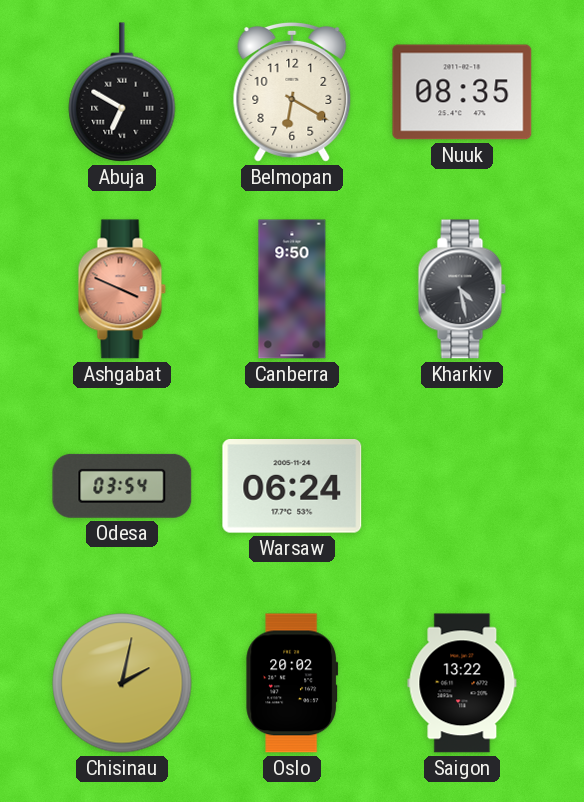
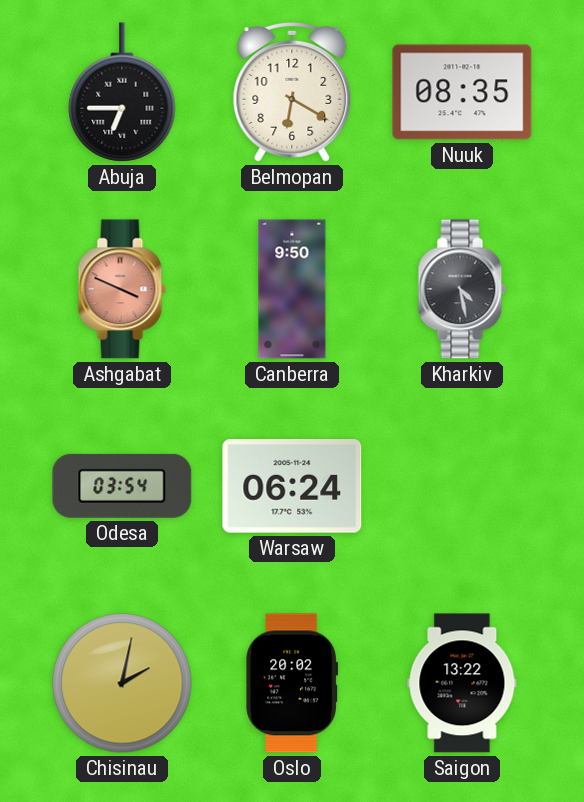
Abuja: 6:50 -> 6:45 (122, 92)
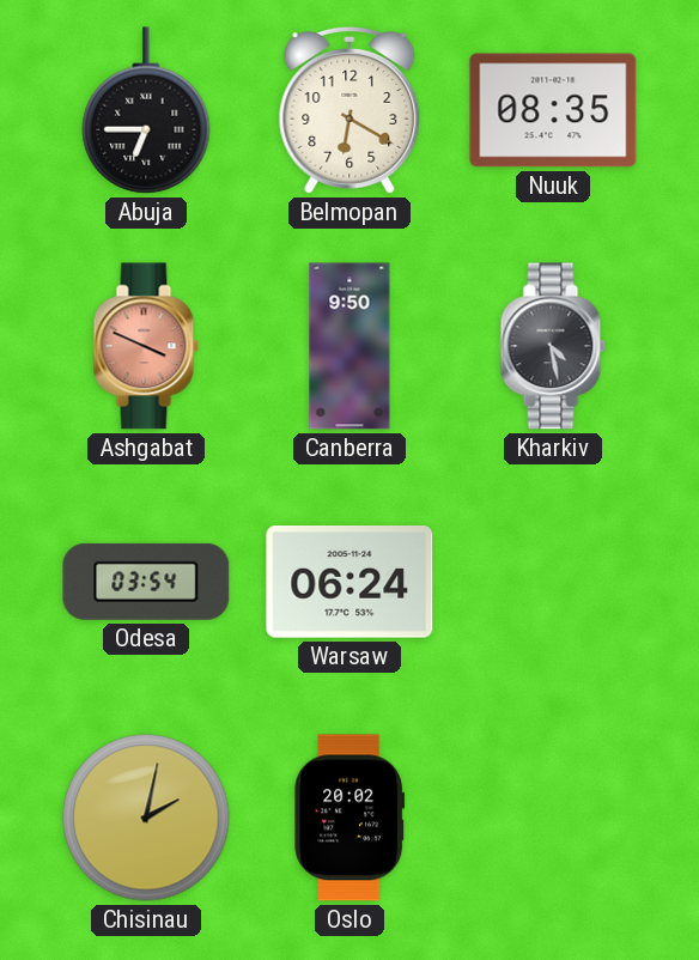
Saigon: 13:22 -> none (462, 683)
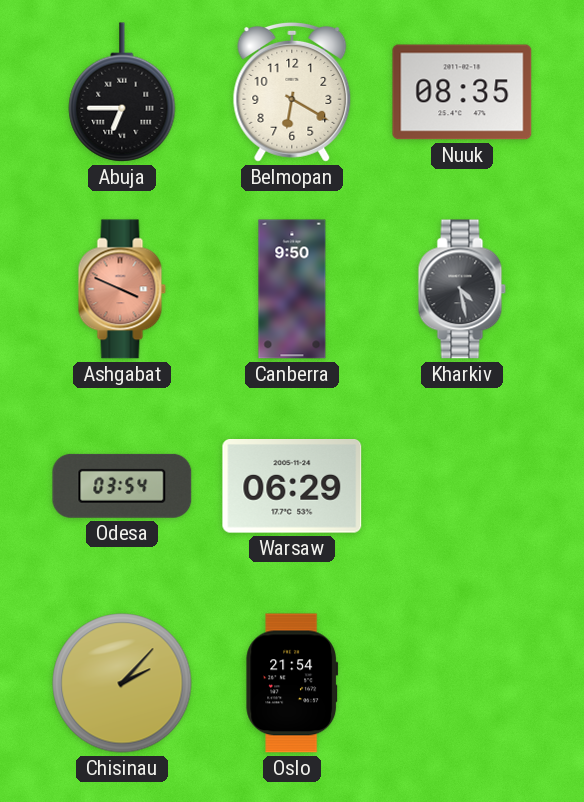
Warsaw: 06:24 -> 06:29 (292, 487)
Chisinau: 2:02 -> 2:07 (122, 683)
Oslo: 20:02 -> 21:54 (292, 683)
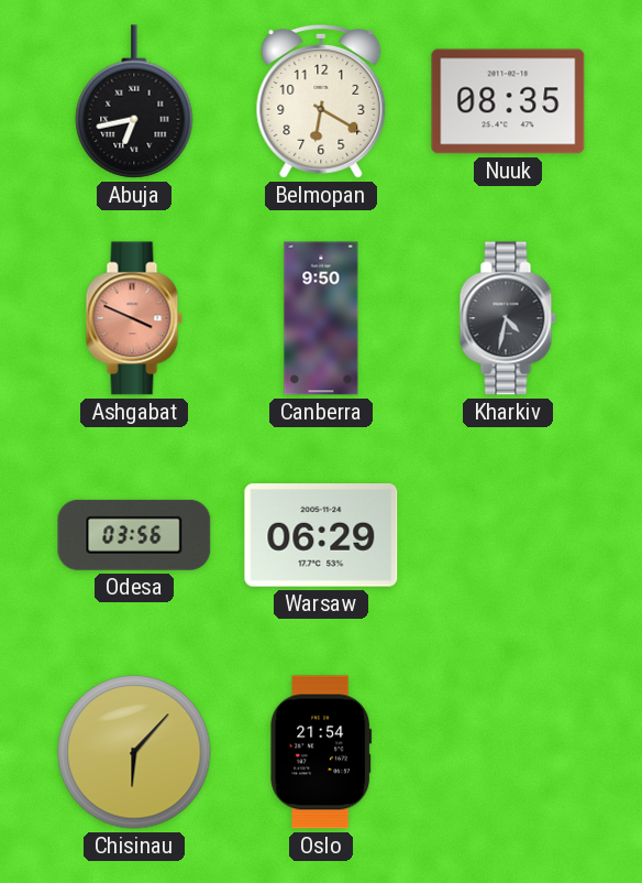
Abuja: 6:45 -> 6:43 (134, 101)
Kharkiv: 4:28 -> 4:32 (508, 318)
Odesa: 03:54 -> 03:56 (134, 535)
Chisinau: 2:07 -> 6:07 (134, 752)
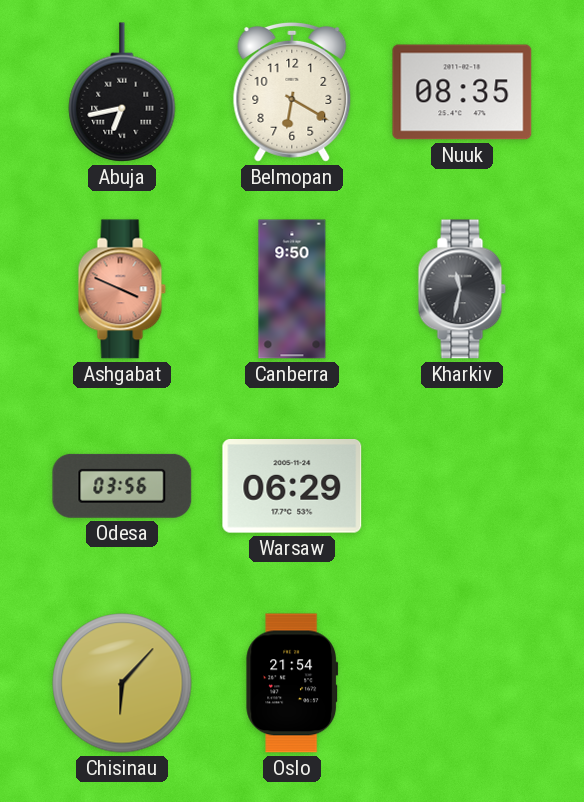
Kharkiv: 4:32 -> 11:32 (462, 289)
